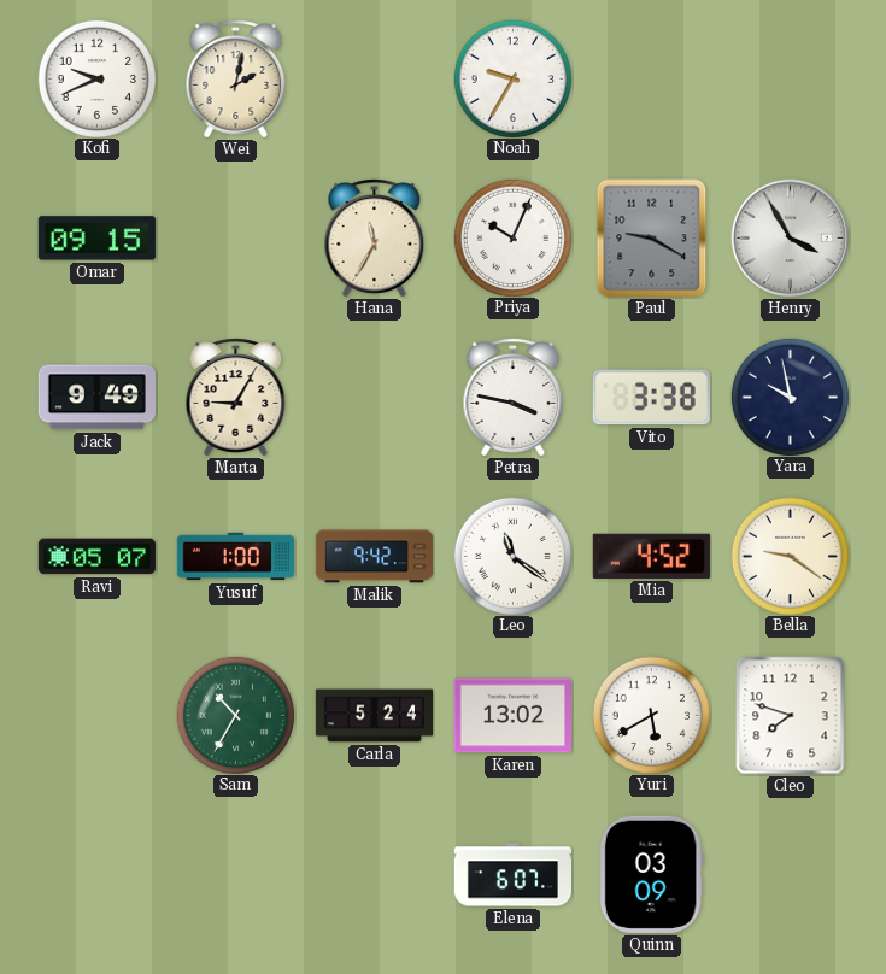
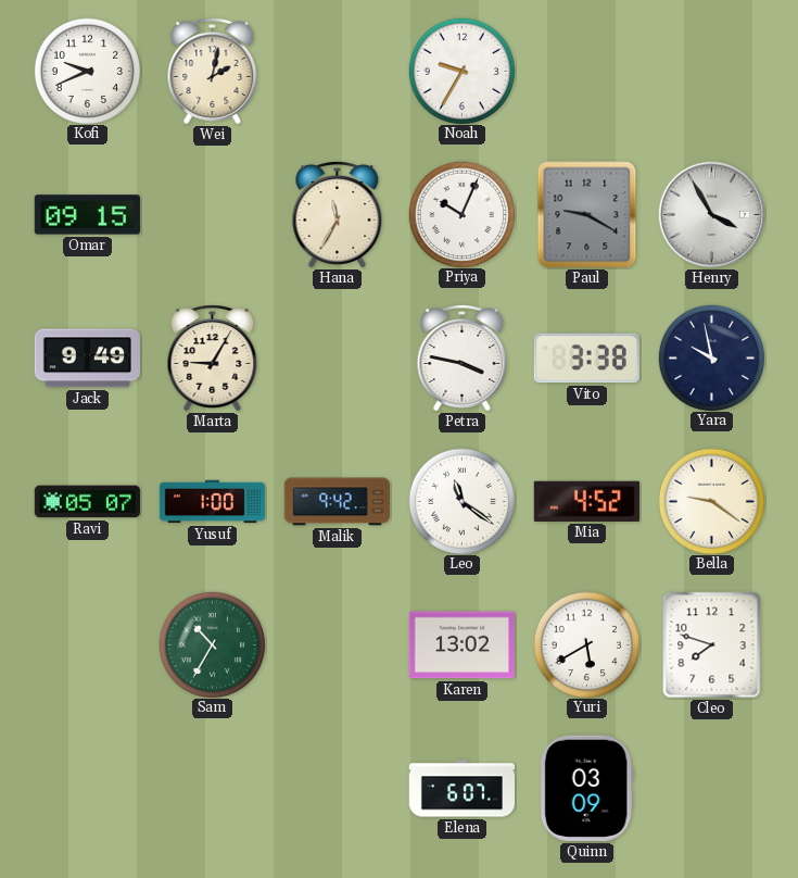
Carla: 5:24 -> none (374, 716)
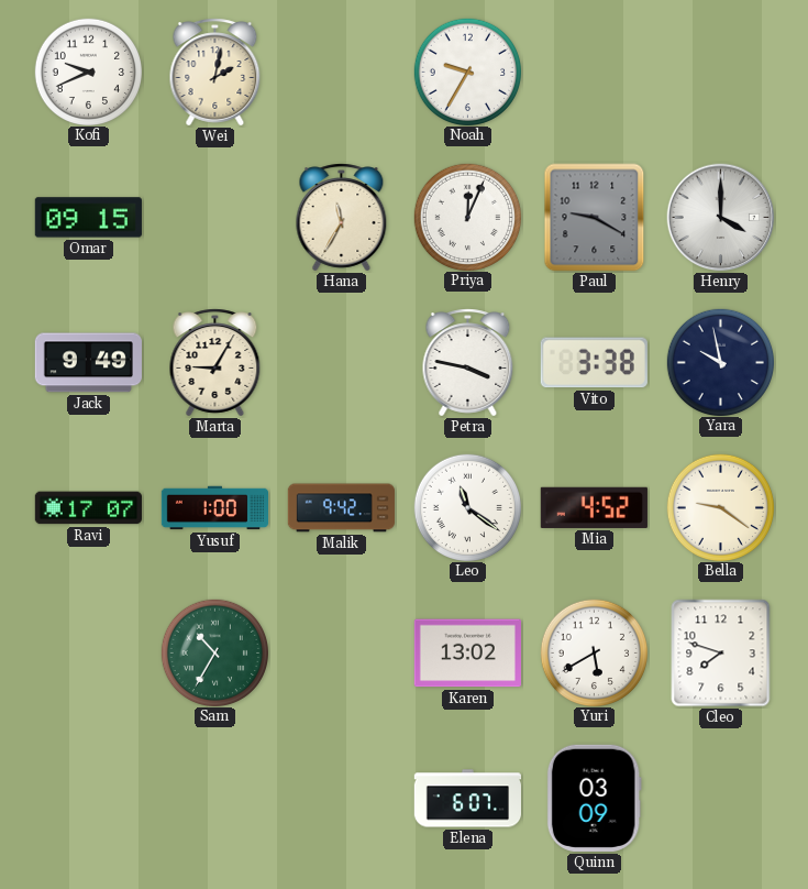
Priya: 10:04 -> 12:04 (467, 217)
Henry: 3:55 -> 4:00 (721, 218)
Ravi: 05:07 -> 17:07 (88, 508)
